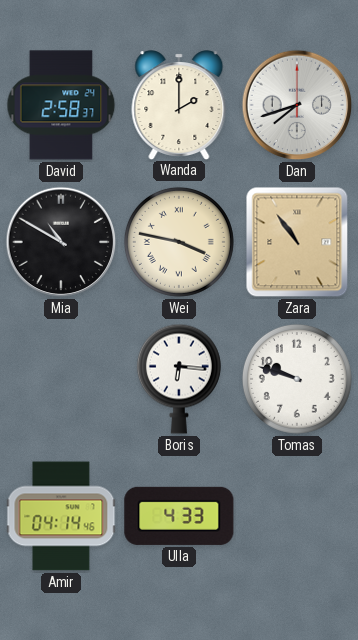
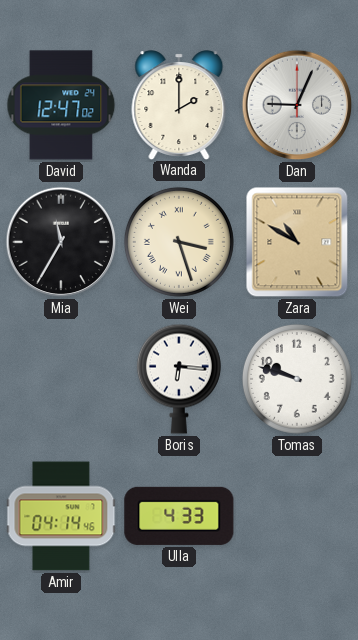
David: 2:58 -> 12:47 (61, 105)
Dan: 7:42 -> 9:04 (297, 105)
Mia: 10:50 -> 11:35 (61, 242)
Wei: 3:47 -> 3:27 (179, 242)
Zara: 10:54 -> 10:50 (297, 242)
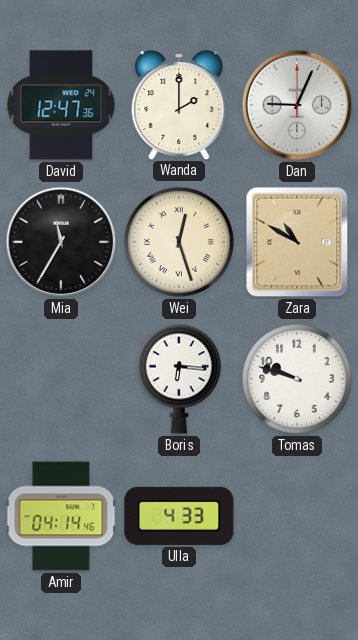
David: 12:47:02 -> 12:47:36 (61, 105)
Wei: 3:27 -> 12:27 (179, 242)
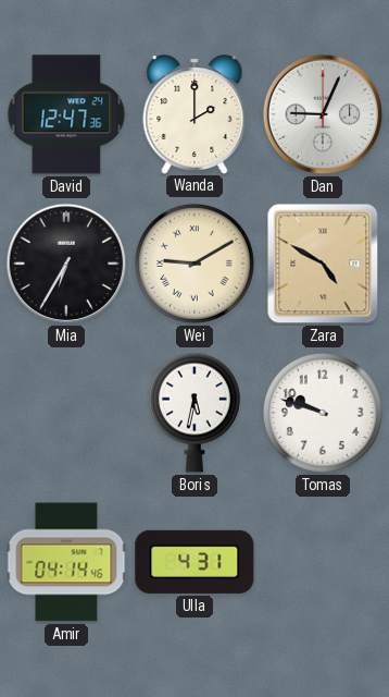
Mia: 11:35 -> 6:35 (66, 264)
Wei: 12:27 -> 9:10 (195, 264)
Zara: 10:50 -> 4:50 (323, 264)
Boris: 6:16 -> 5:32 (195, 413)
Ulla: 4:33 -> 4:31 (195, 562)
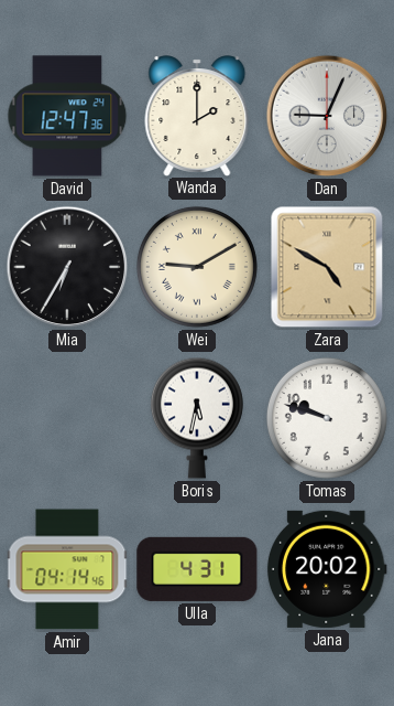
Jana: none -> 20:02 (327, 569)
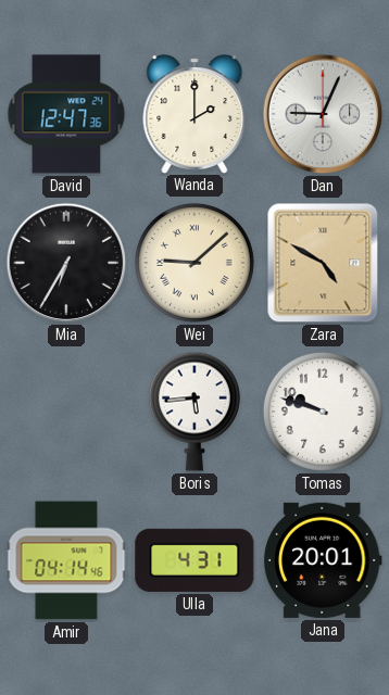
Wei: 9:10 -> 9:08 (195, 263)
Boris: 5:32 -> 5:44 (195, 412)
Jana: 20:02 -> 20:01 (323, 560)
